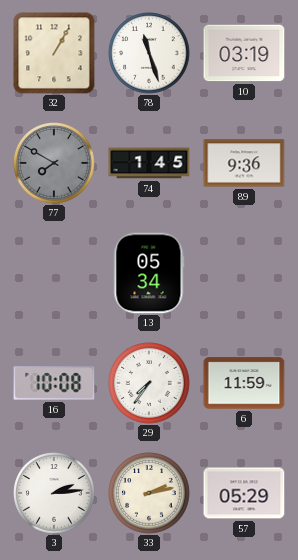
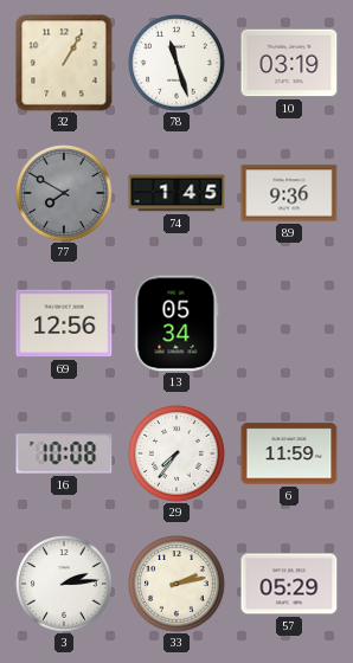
69: none -> 12:56 (64, 323)
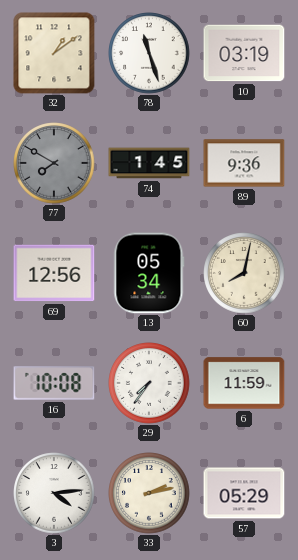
32: 1:05 -> 1:09 (54, 53)
60: none -> 8:02 (244, 273)
3: 2:14 -> 4:14 (54, 493)
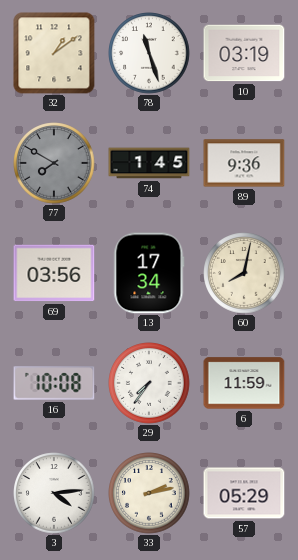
69: 12:56 -> 03:56 (54, 273)
13: 05:34 -> 17:34 (149, 273)
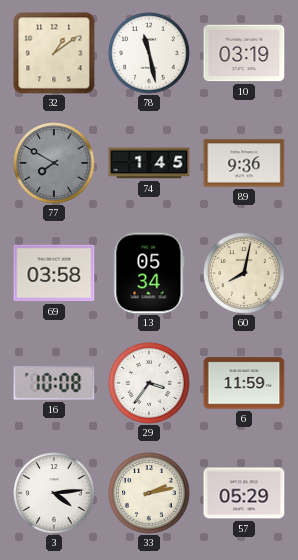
78: 11:27 -> 11:28 (149, 53)
69: 03:56 -> 03:58 (54, 273)
13: 17:34 -> 05:34 (149, 273)
29: 7:36 -> 3:36 (149, 383)
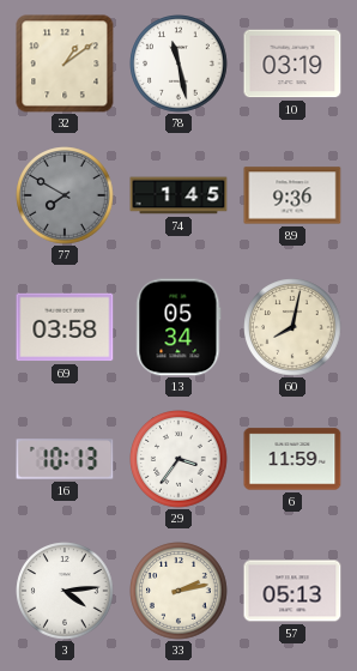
16: 10:08 -> 10:13 (65, 459)
57: 05:29 -> 05:13 (292, 591)
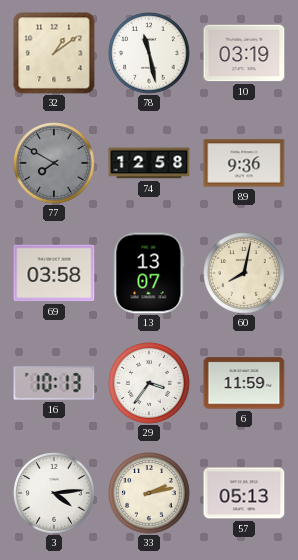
74: 1:45 -> 12:58 (149, 163)
13: 05:34 -> 13:07 (149, 273)
